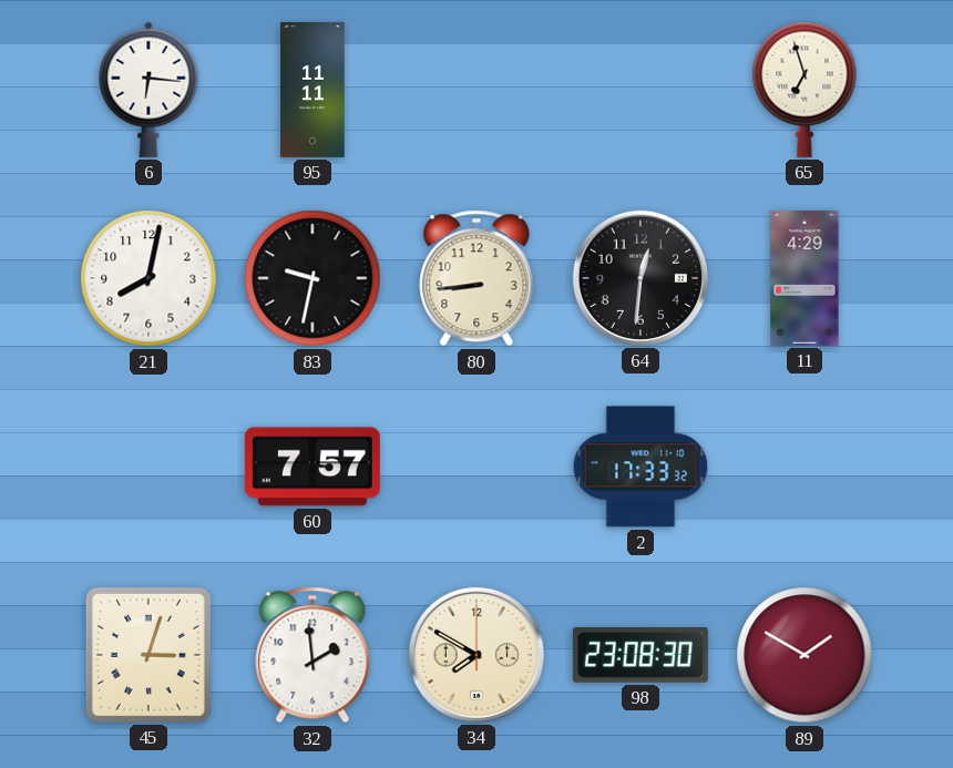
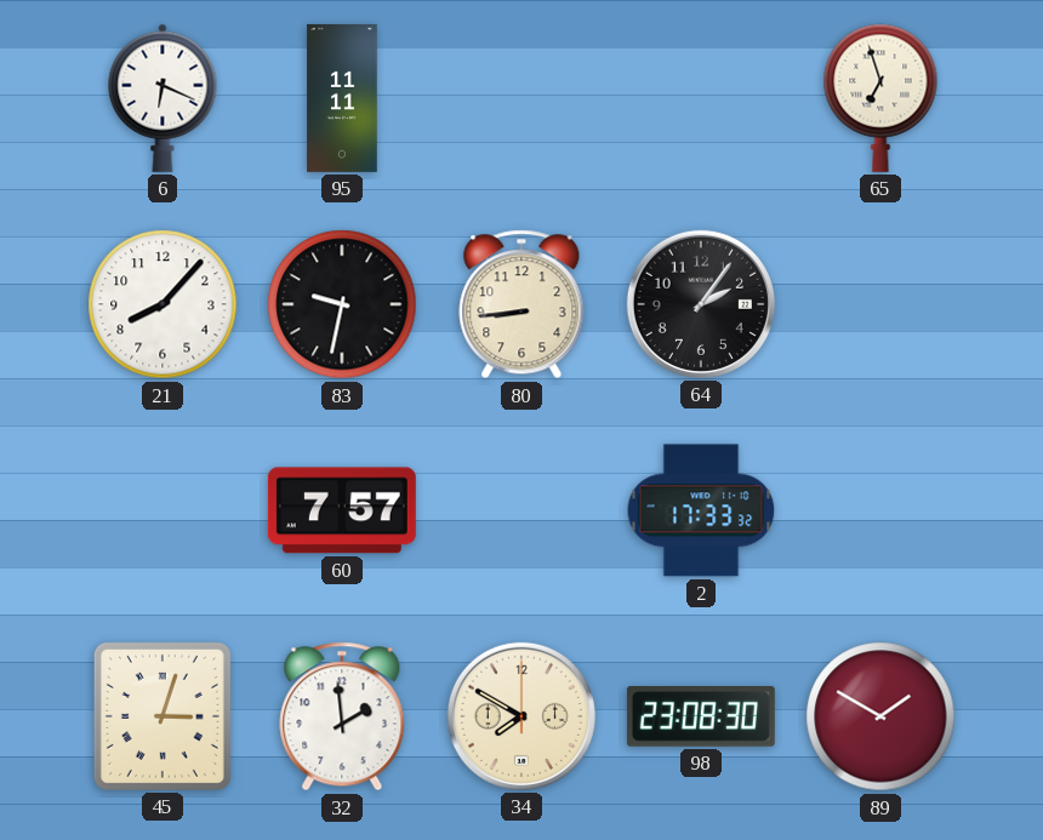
6: 6:16 -> 6:19 (163, 98)
21: 8:02 -> 8:07 (163, 304)
64: 12:31 -> 2:06 (701, 304)
11: 4:29 -> none (805, 278)
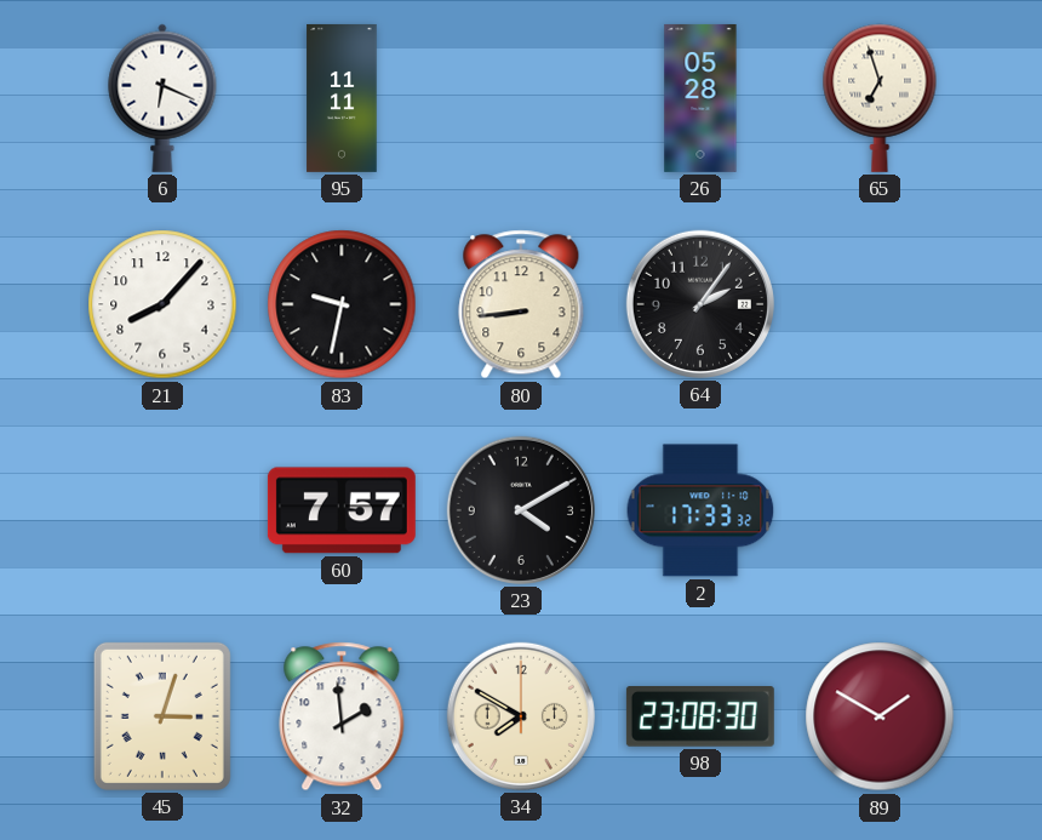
26: none -> 05:28 (700, 98)
23: none -> 4:10 (521, 510)
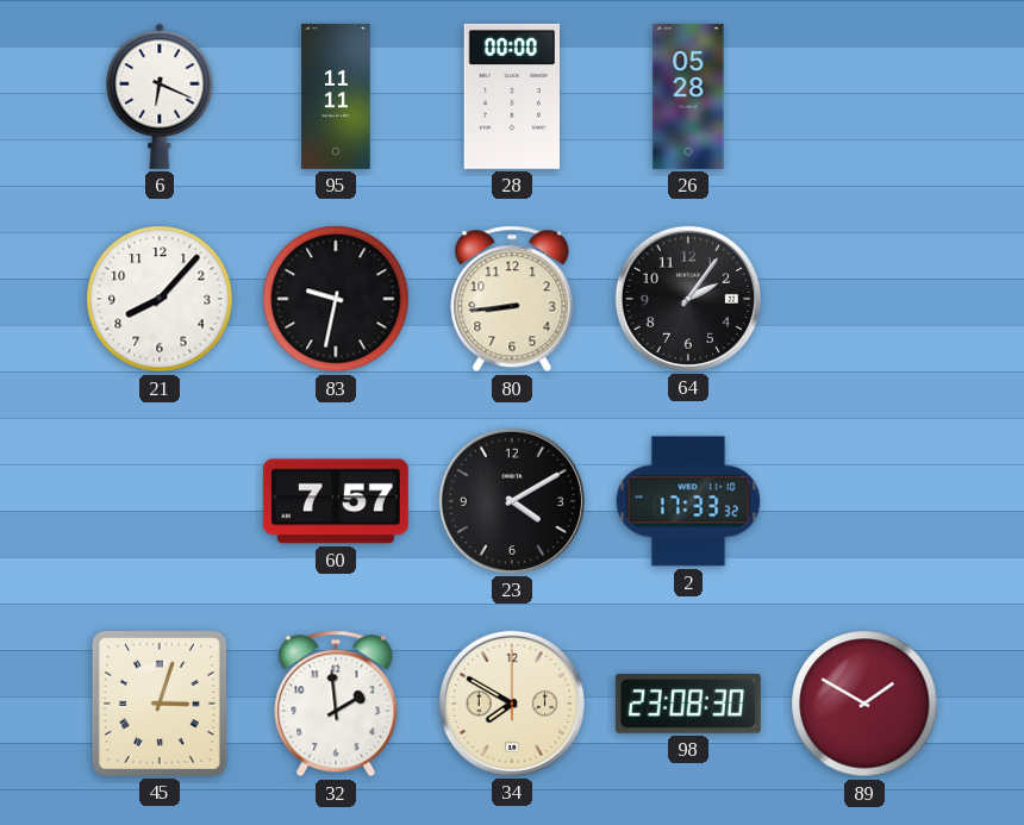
28: none -> 00:00 (511, 96)
65: 6:57 -> none (880, 98)
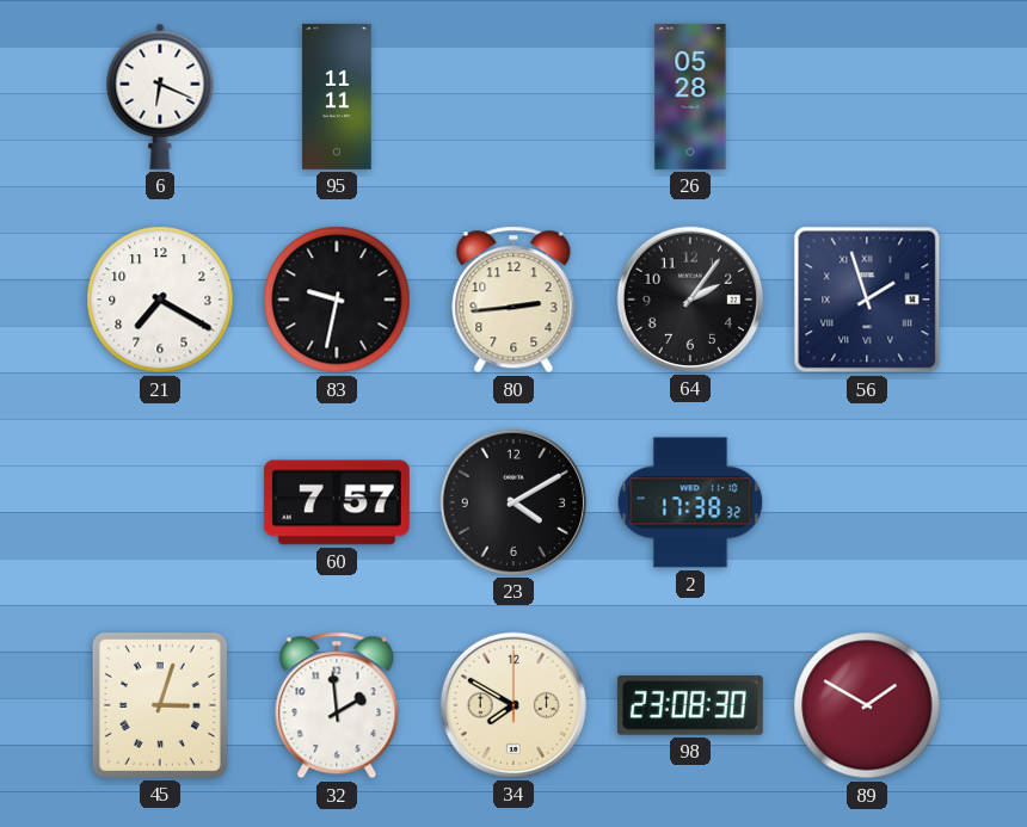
28: 00:00 -> none (511, 96)
21: 8:07 -> 7:20 (160, 300)
80: 8:44 -> 2:44 (513, 300)
56: none -> 1:57 (867, 300)
2: 17:33 -> 17:38 (690, 502)
